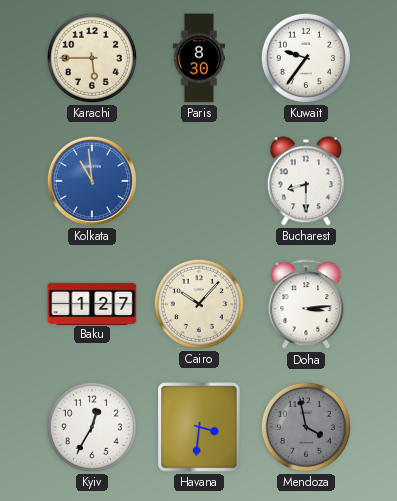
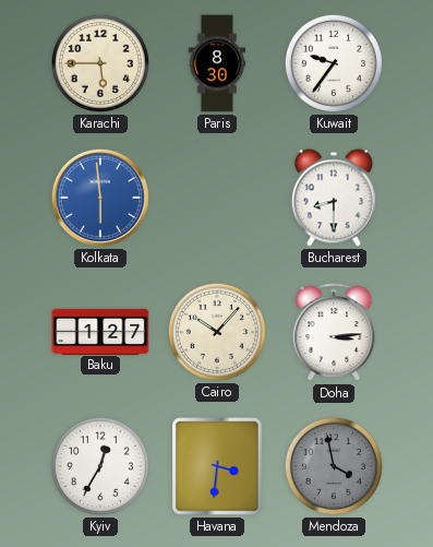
Kolkata: 10:59 -> 5:59 (100, 198)
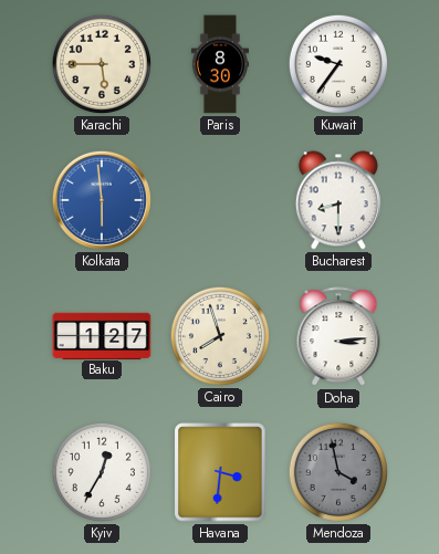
Cairo: 10:07 -> 7:57 (220, 336)
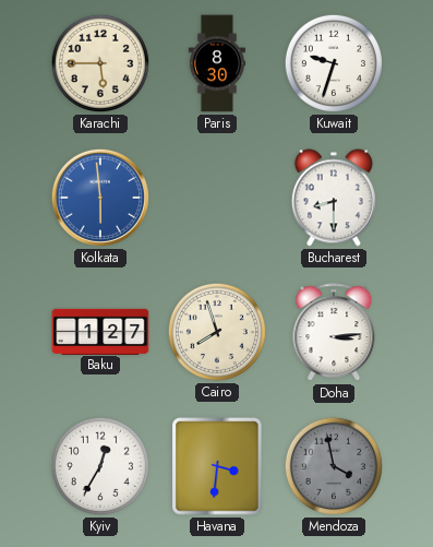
Kuwait: 9:36 -> 9:33 (334, 63)
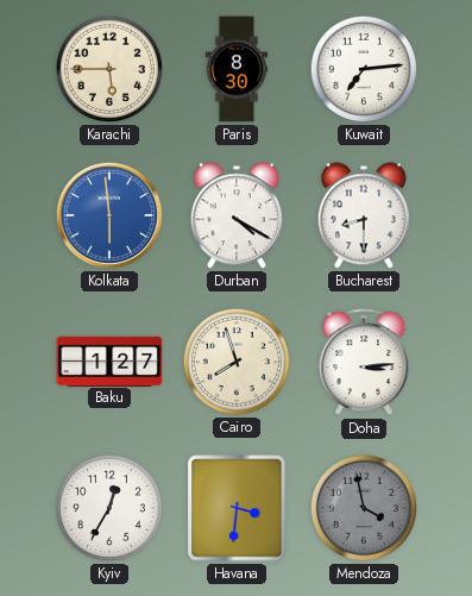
Kuwait: 9:33 -> 7:14 (364, 69)
Durban: none -> 4:20 (237, 215)
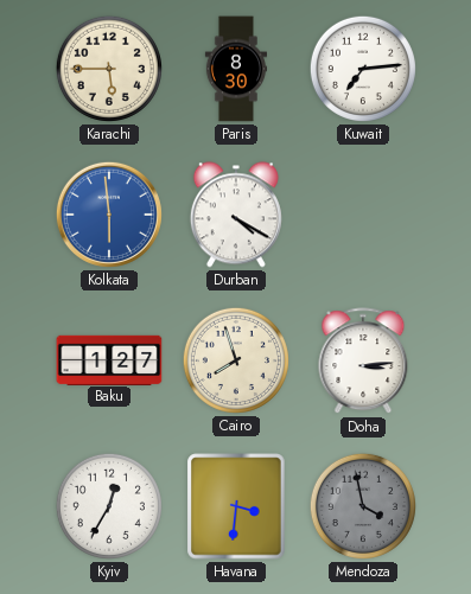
Bucharest: 8:30 -> none (364, 215)
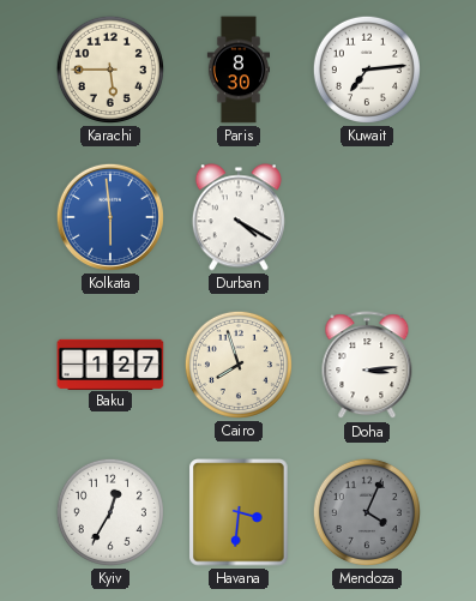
Mendoza: 3:58 -> 4:04 (367, 512)
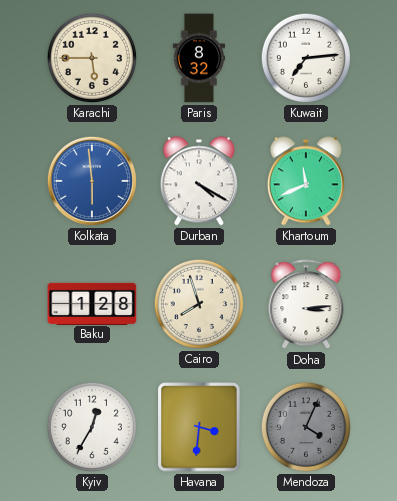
Paris: 8:30 -> 8:32 (198, 58)
Khartoum: none -> 11:41 (306, 181)
Baku: 1:27 -> 1:28 (92, 303)
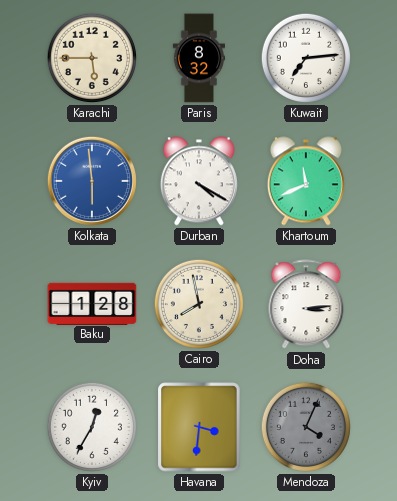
Cairo: 7:57 -> 7:58 (199, 304)
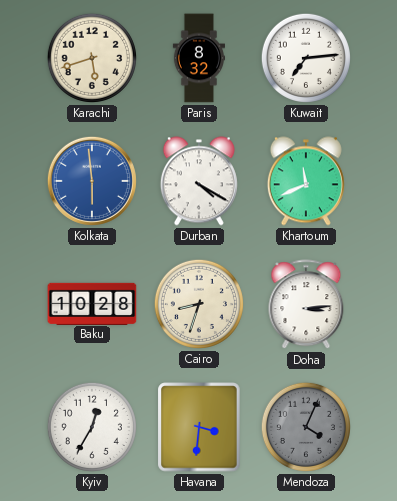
Karachi: 5:45 -> 5:42 (92, 58)
Baku: 1:28 -> 10:28 (92, 303)
Cairo: 7:58 -> 8:33 (199, 304)
